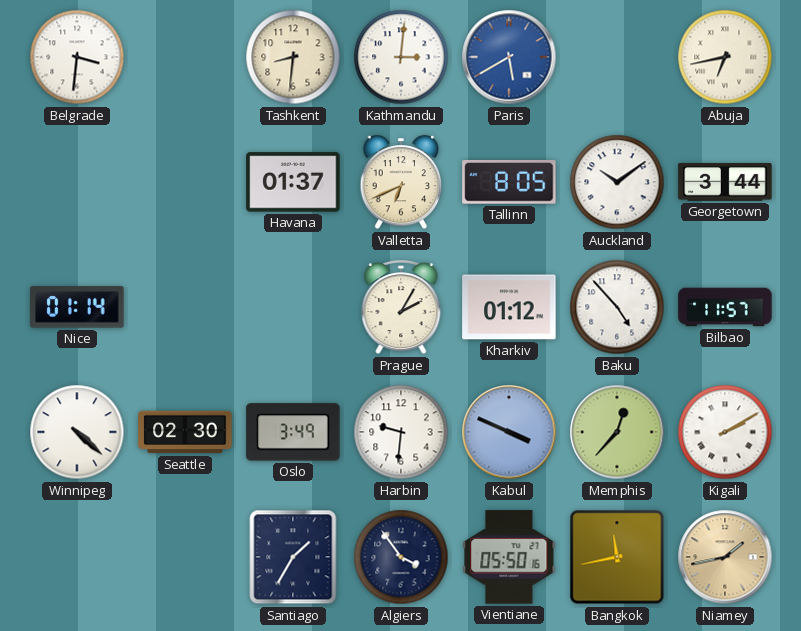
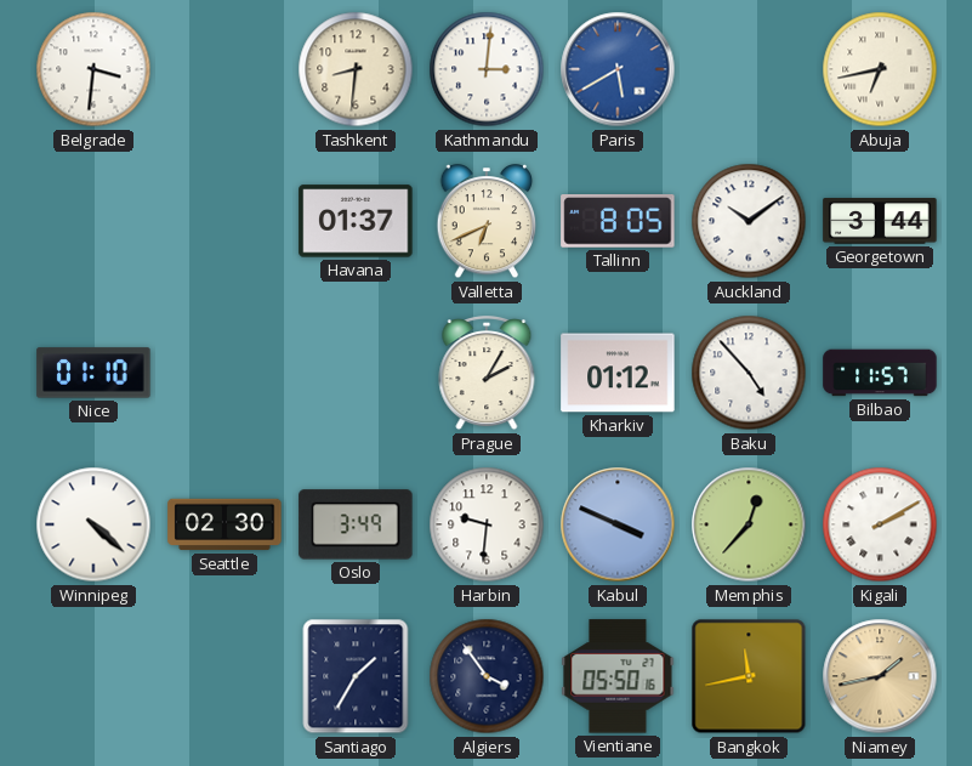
Nice: 01:14 -> 01:10 (93, 373)
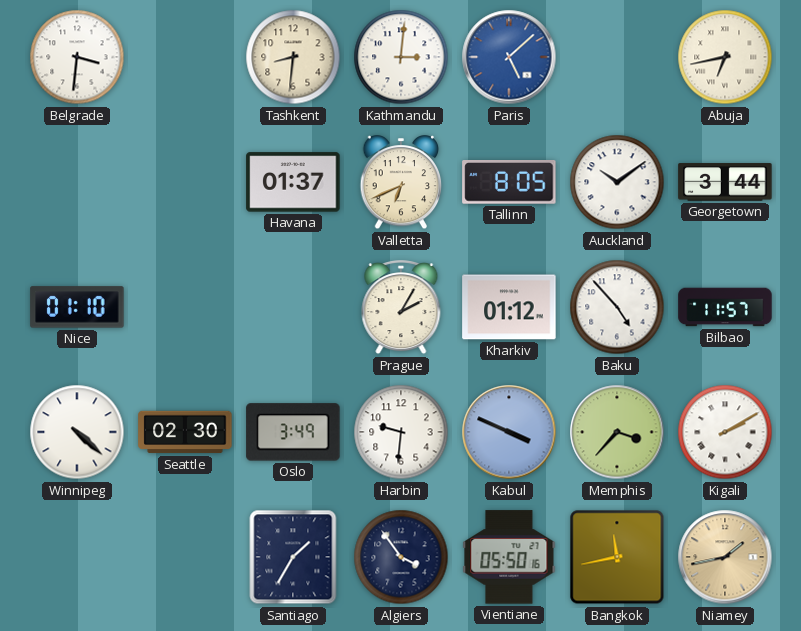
Paris: 5:40 -> 5:08 (509, 57)
Memphis: 12:37 -> 3:37 (617, 432)
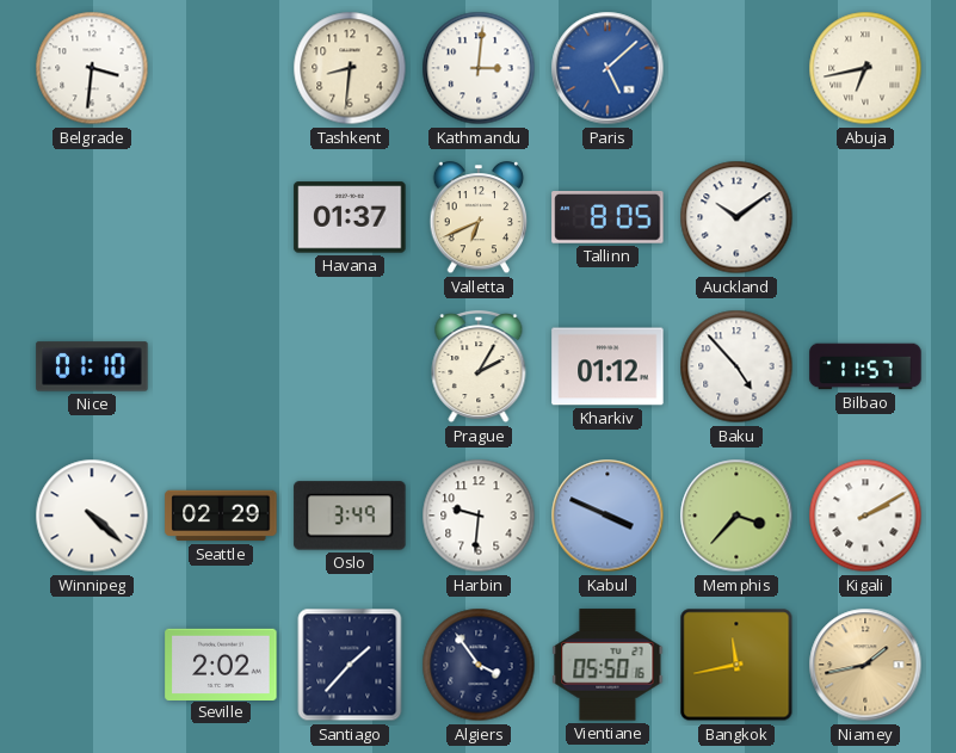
Georgetown: 3:44 -> none (725, 182)
Seattle: 02:30 -> 02:29 (221, 516)
Seville: none -> 2:02 (221, 663)
Santiago: 1:35 -> 1:37 (350, 665)
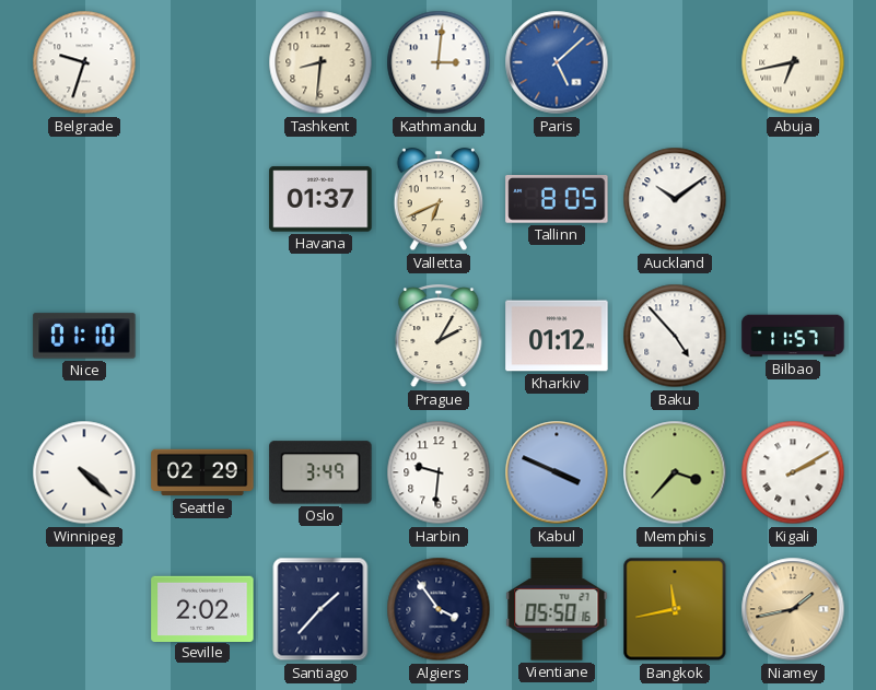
Belgrade: 3:31 -> 9:33 (84, 62)
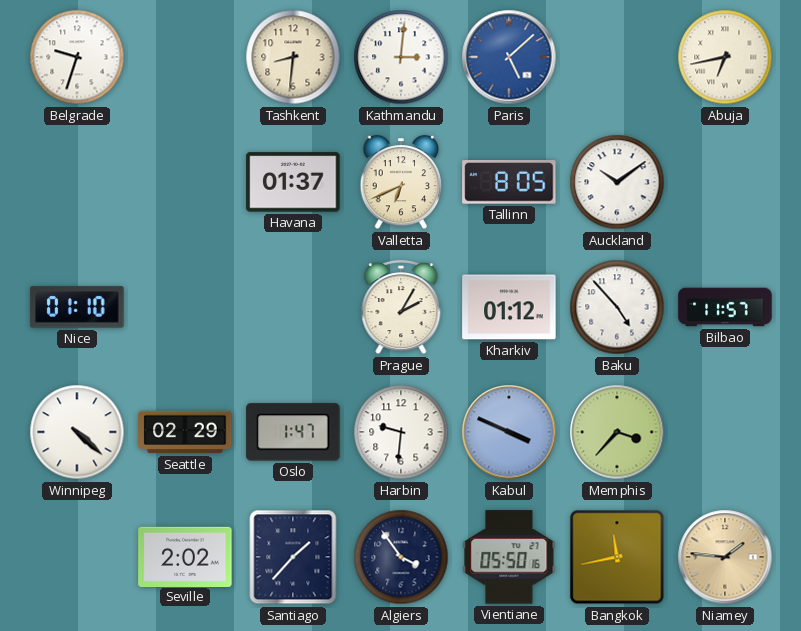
Oslo: 3:49 -> 1:47 (293, 432)
Kigali: 2:10 -> none (793, 472)
Niamey: 1:43 -> 1:46 (725, 557)
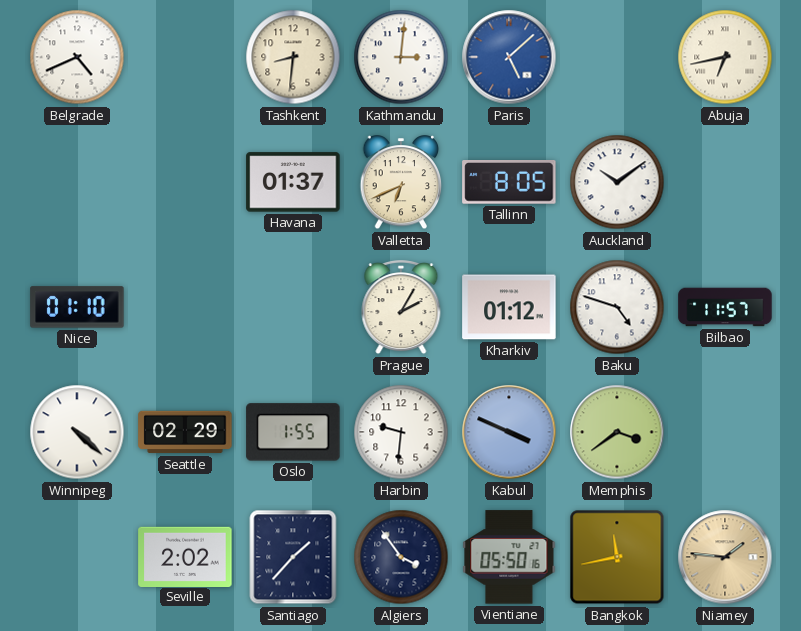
Belgrade: 9:33 -> 4:41 (77, 57)
Baku: 4:53 -> 4:48 (617, 307)
Oslo: 1:47 -> 1:55 (293, 432)
Memphis: 3:37 -> 3:39 (617, 432)
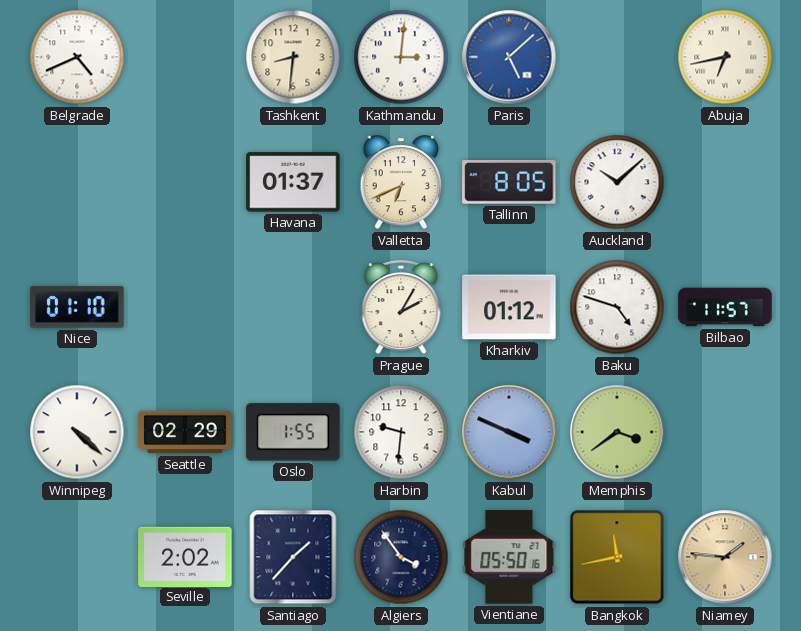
Auckland: 10:09 -> 10:08 (617, 182)
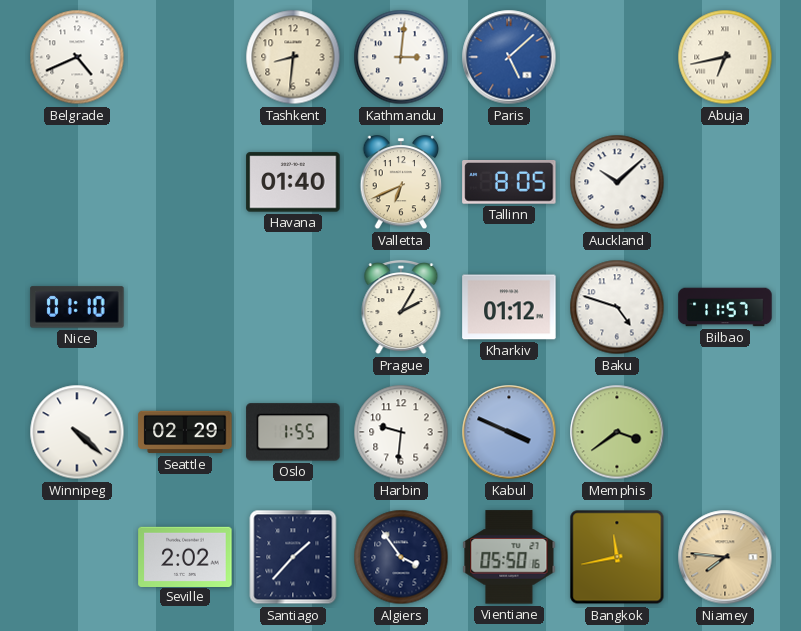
Havana: 01:37 -> 01:40 (293, 182)
Niamey: 1:46 -> 7:46 (725, 557)
